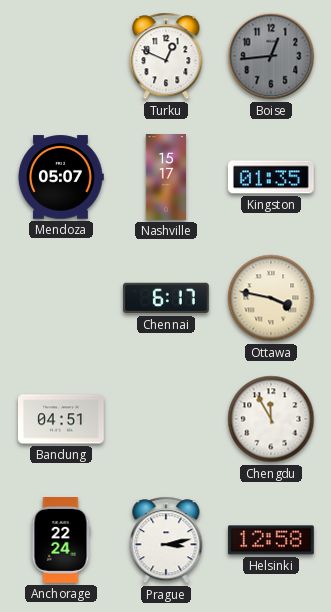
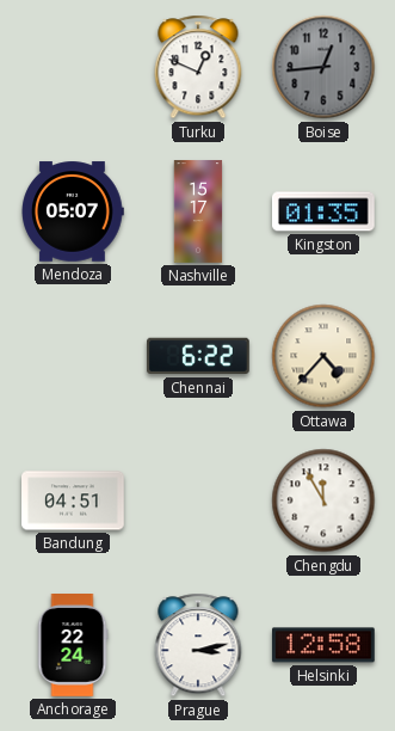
Chennai: 6:17 -> 6:22 (198, 356)
Ottawa: 3:47 -> 4:37 (323, 356)
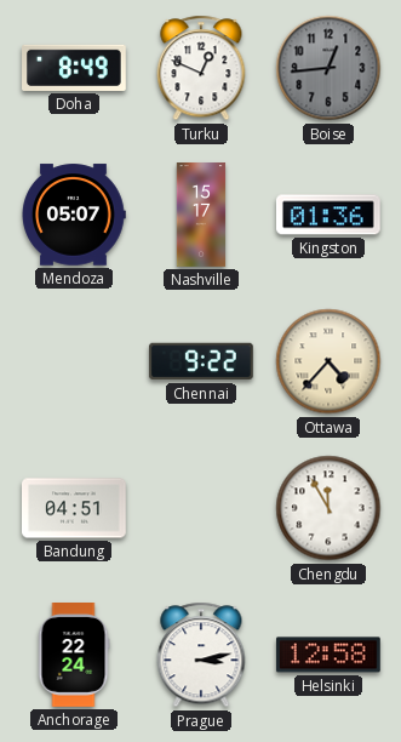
Doha: none -> 8:49 (75, 68)
Kingston: 01:35 -> 01:36 (328, 215)
Chennai: 6:22 -> 9:22 (201, 361)
